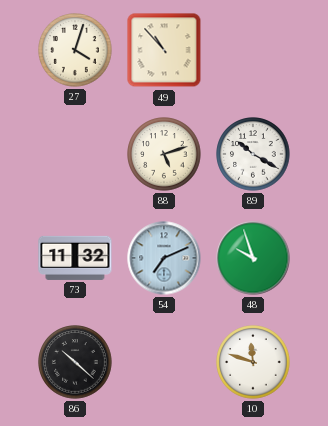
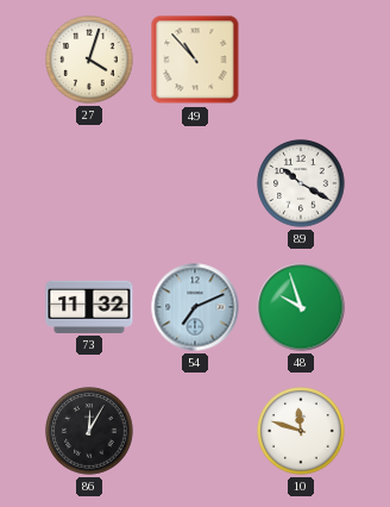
88: 5:12 -> none (164, 154)
86: 10:22 -> 12:05 (89, 431)
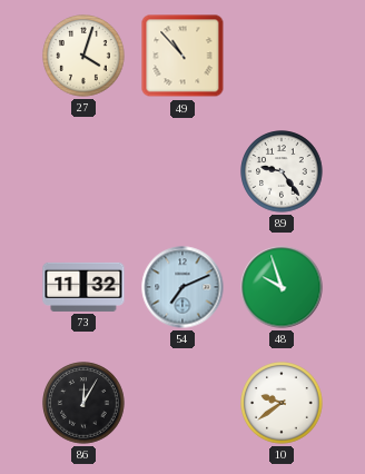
89: 10:20 -> 9:24 (282, 171)
10: 11:48 -> 9:39 (282, 403)
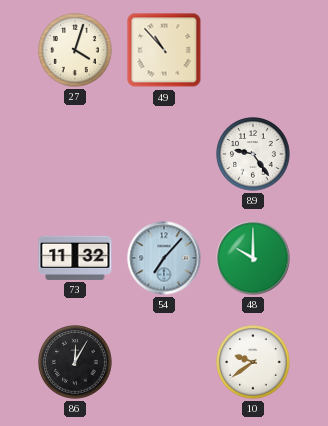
54: 7:11 -> 7:07 (164, 258)
48: 9:57 -> 10:00 (253, 258)
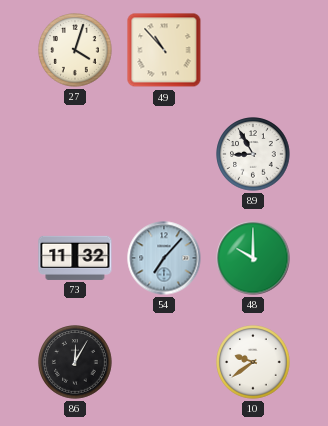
89: 9:24 -> 8:55 (253, 154)
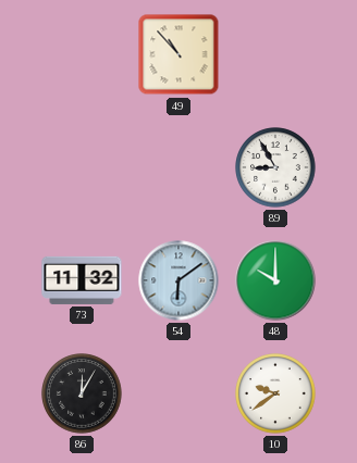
27: 4:03 -> none (75, 50)
54: 7:07 -> 6:09 (178, 280)
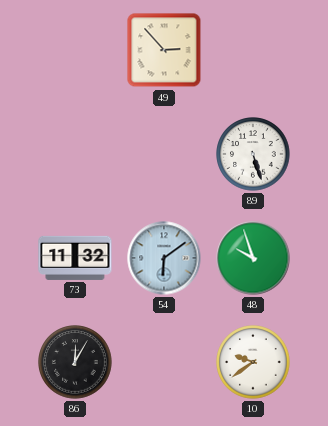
49: 10:53 -> 2:53 (164, 50)
89: 8:55 -> 5:27 (253, 154)
48: 10:00 -> 9:57 (253, 258)
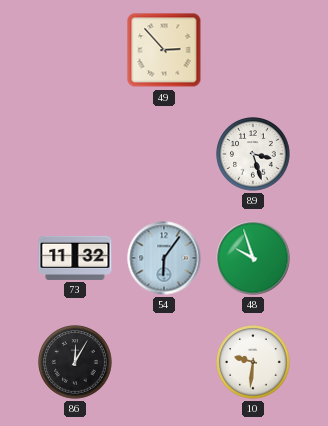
89: 5:27 -> 3:27 (253, 154)
54: 6:09 -> 6:06 (164, 258)
10: 9:39 -> 9:31 (253, 362)
